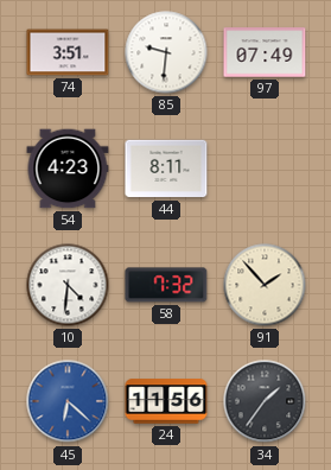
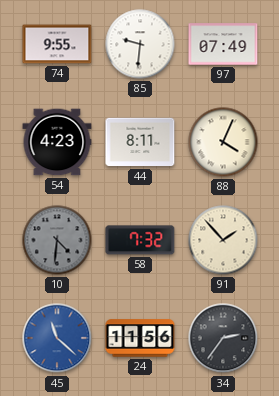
74: 3:51 -> 9:55 (57, 44)
88: none -> 4:04 (223, 142)
10 dial: white -> grey (57, 240)
45: 6:22 -> 11:22 (57, 338)
34: 1:36 -> 2:36 (223, 338)
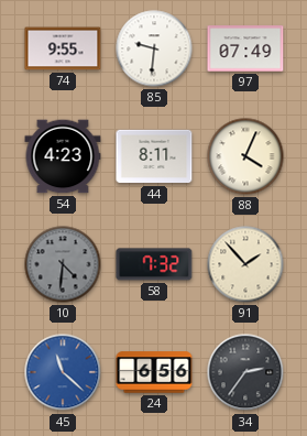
24: 11:56 -> 6:56 (154, 372)
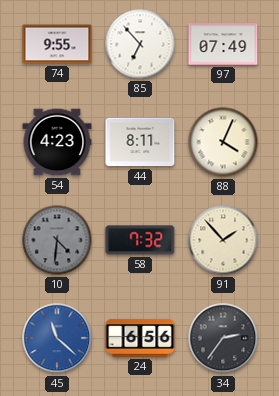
85: 9:31 -> 6:53 (140, 44)
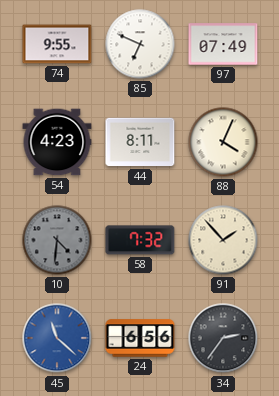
85: 6:53 -> 6:49 (140, 44)
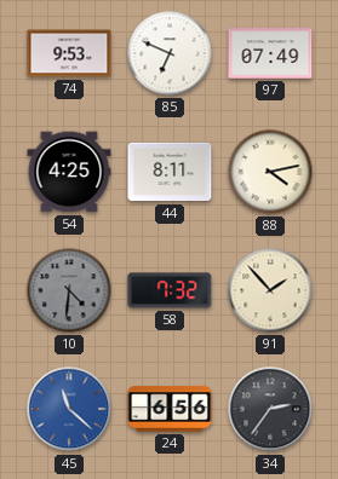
74: 9:55 -> 9:53 (69, 53)
54: 4:23 -> 4:25 (69, 172)
88: 4:04 -> 4:13 (270, 172)
